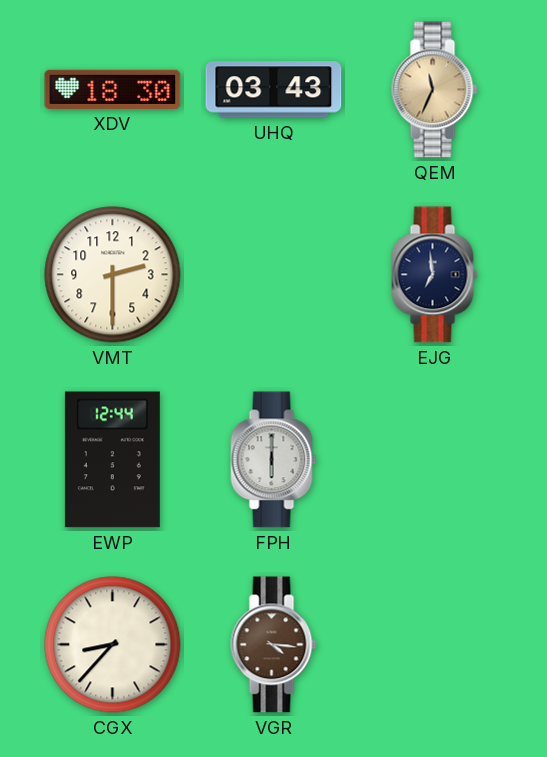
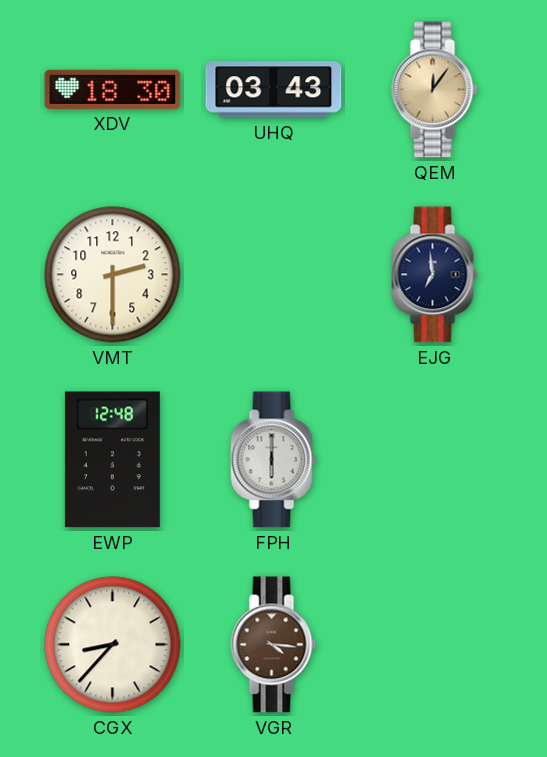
QEM: 11:34 -> 12:06 (435, 90)
EWP: 12:44 -> 12:48 (112, 460)
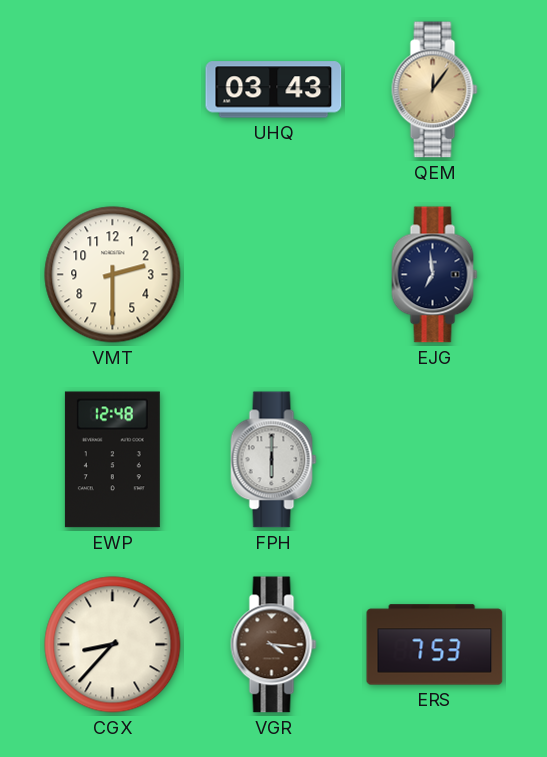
XDV: 18:30 -> none (113, 89)
ERS: none -> 7:53 (435, 645)
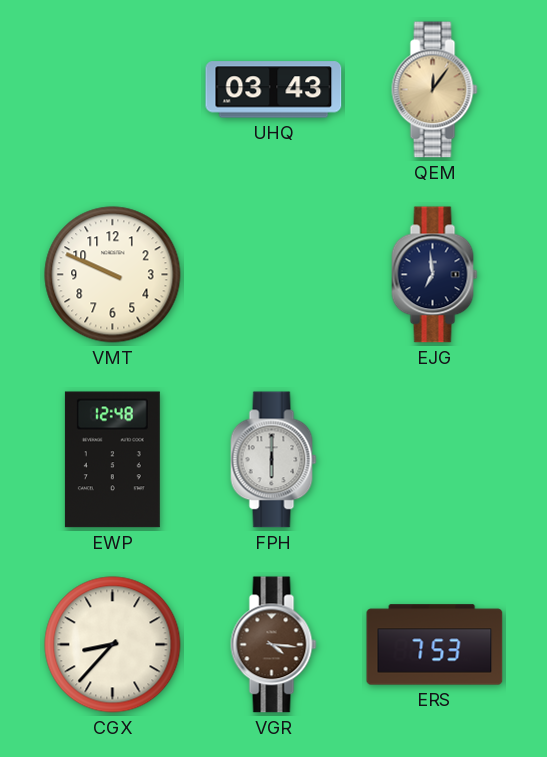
VMT: 2:30 -> 9:49 (113, 275)
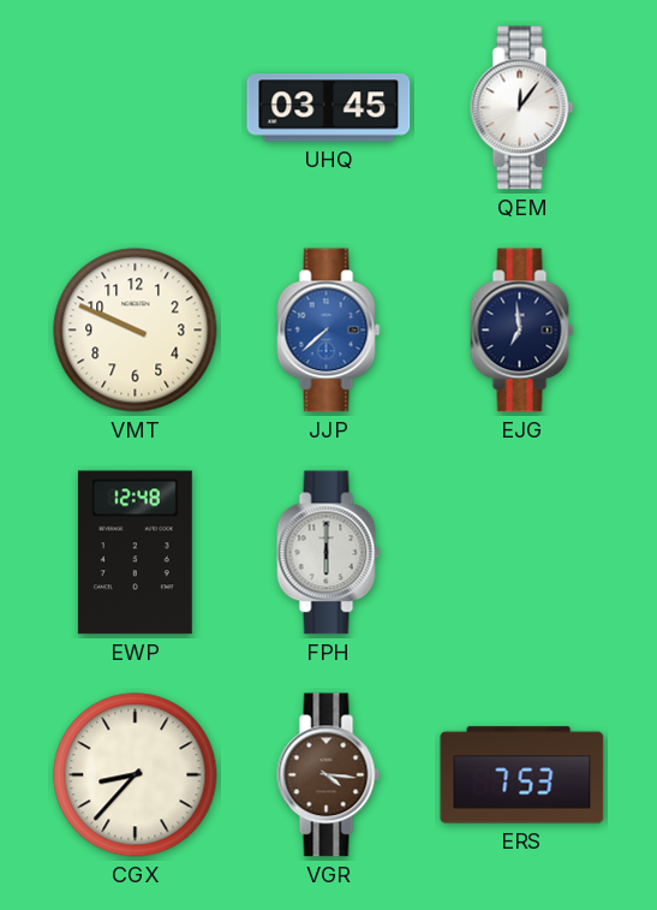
UHQ: 03:43 -> 03:45 (329, 108)
QEM dial: champagne -> white (522, 108)
JJP: none -> 7:38 (329, 331)
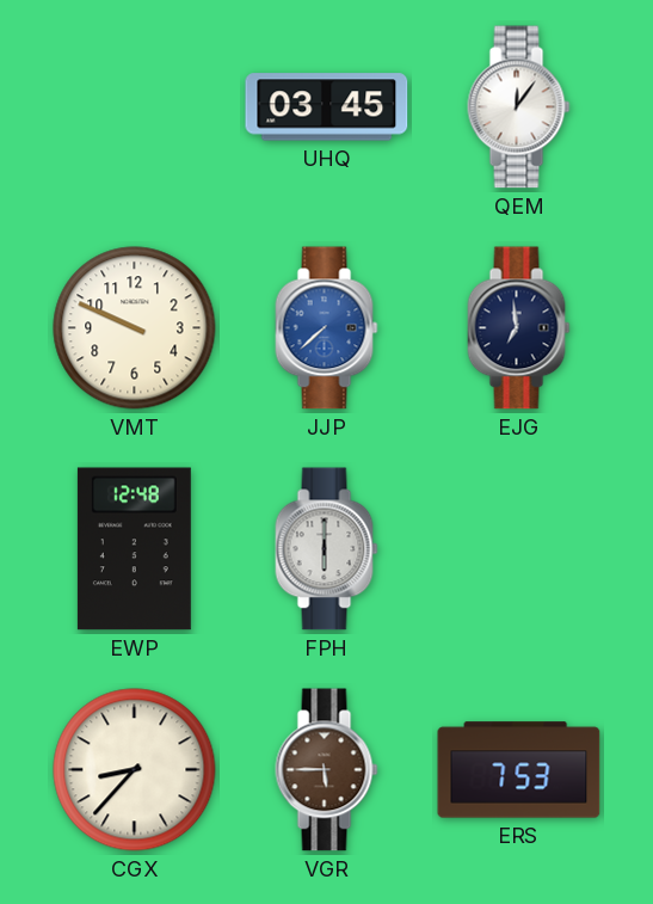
VGR: 4:16 -> 5:45 (327, 770)
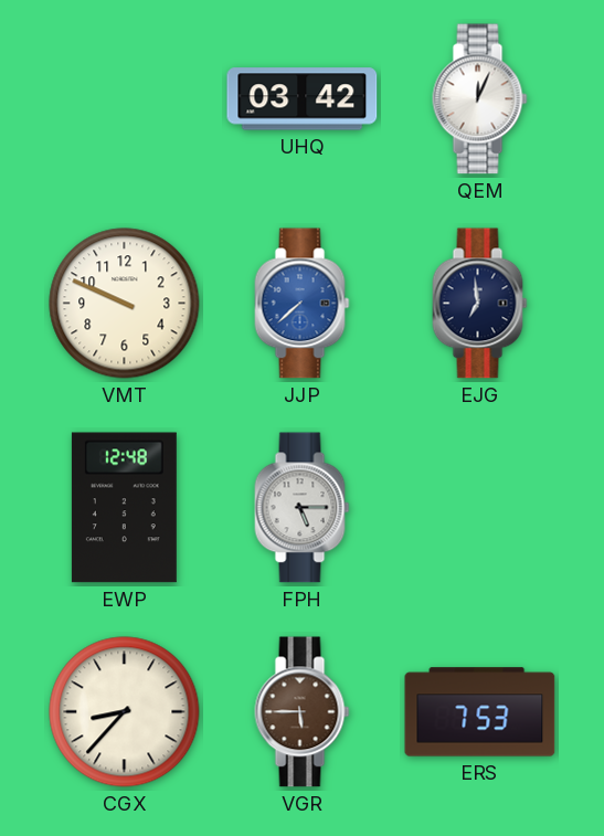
UHQ: 03:45 -> 03:42 (303, 99)
QEM: 12:06 -> 12:04 (480, 99)
FPH: 6:00 -> 5:15 (303, 508)
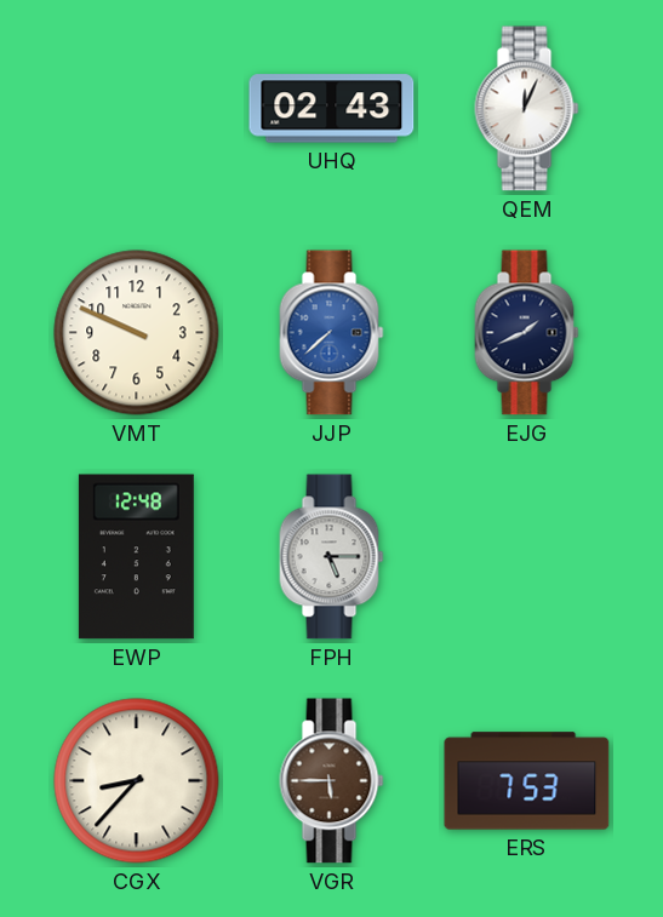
UHQ: 03:42 -> 02:43 (332, 109)
EJG: 6:59 -> 1:41 (527, 333)
